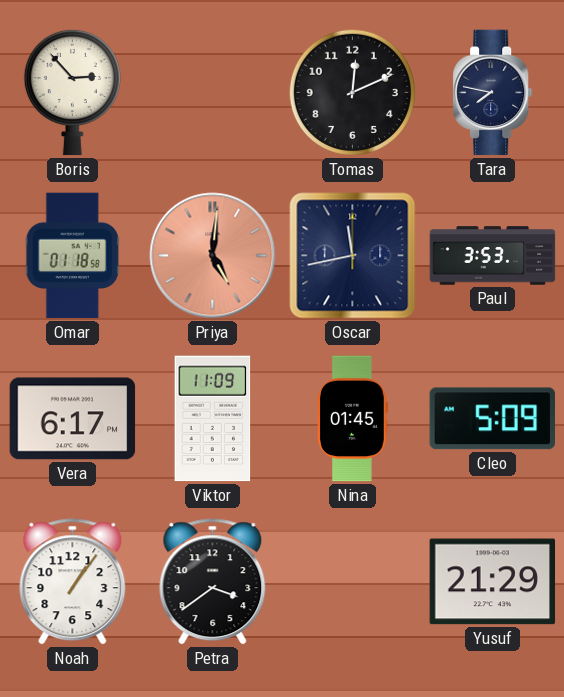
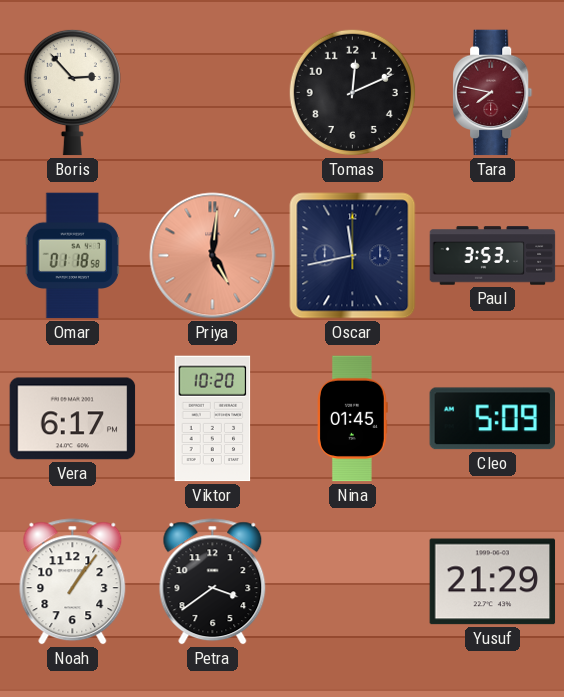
Tara dial: navy -> burgundy (493, 93)
Viktor: 11:09 -> 10:20 (213, 419)
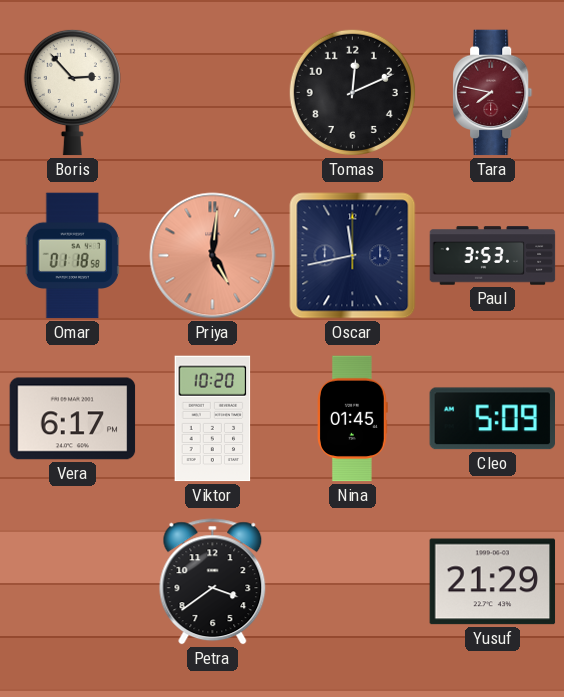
Noah: 1:06 -> none (73, 582)
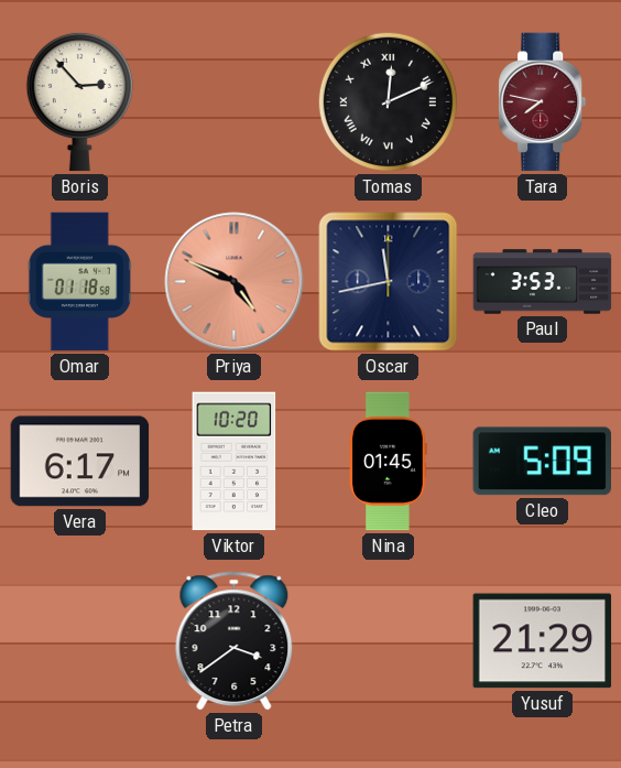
Tomas numerals: Arabic -> Roman (388, 101)
Priya: 5:01 -> 4:49 (235, 282)
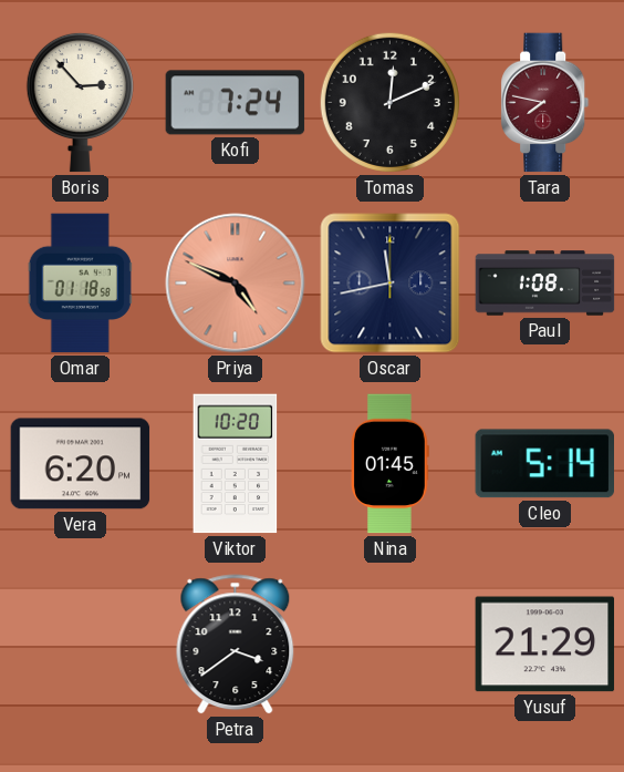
Kofi: none -> 7:24 (236, 103)
Tomas numerals: Roman -> Arabic (389, 102)
Paul: 3:53 -> 1:08 (545, 284)
Vera: 6:17 -> 6:20 (81, 464)
Cleo: 5:09 -> 5:14 (544, 464)
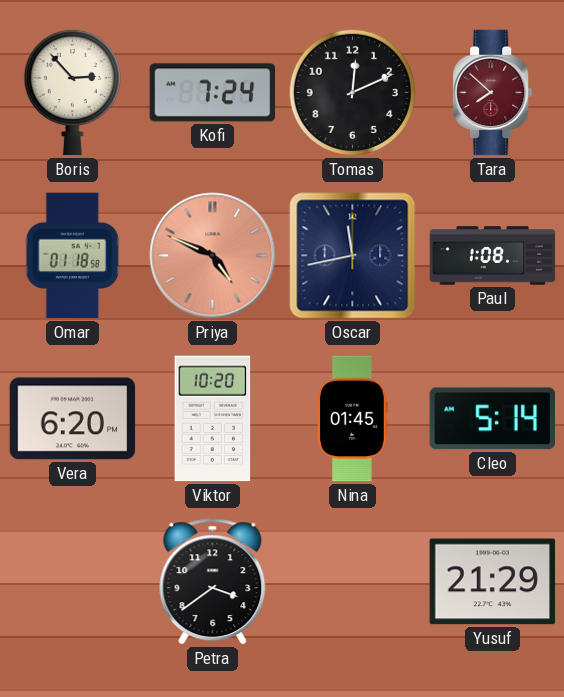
Tara: 7:47 -> 7:52 (493, 93)
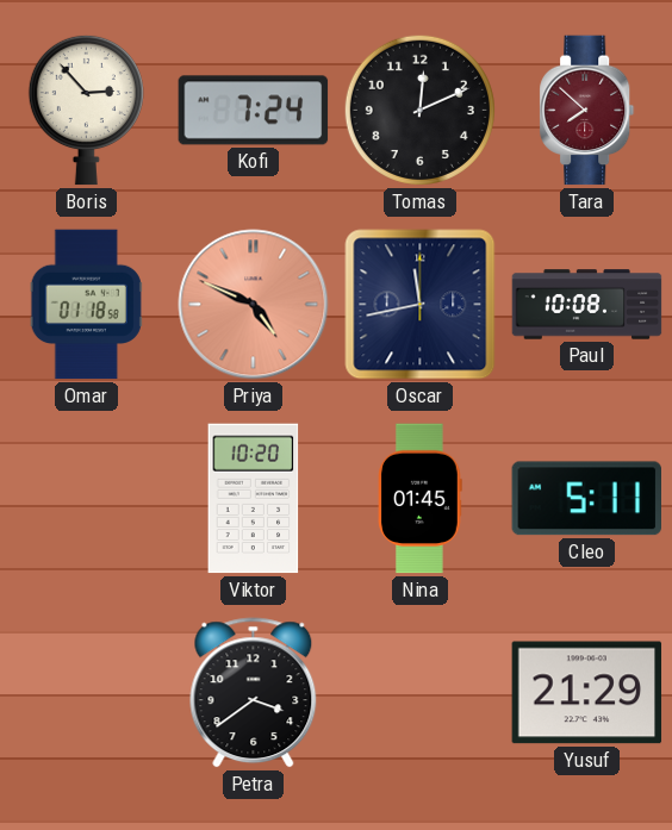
Paul: 1:08 -> 10:08 (587, 305)
Vera: 6:20 -> none (73, 419)
Cleo: 5:14 -> 5:11 (586, 499)
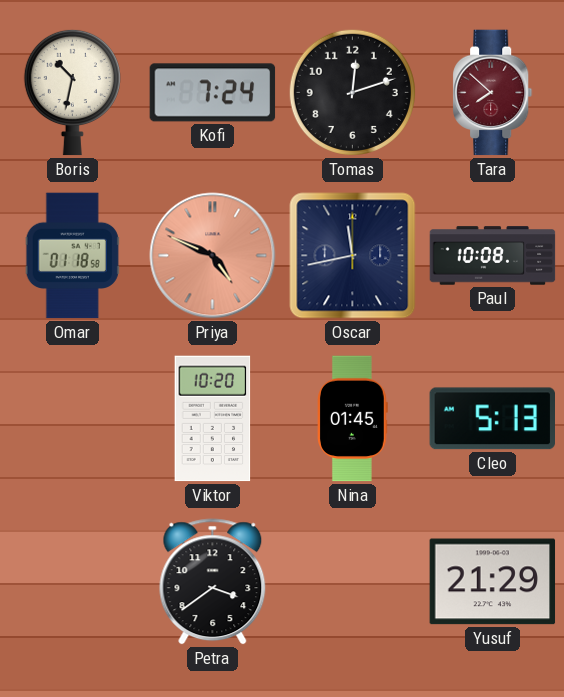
Boris: 2:53 -> 10:32 (72, 92)
Tomas: 12:11 -> 12:12 (352, 92)
Cleo: 5:11 -> 5:13 (492, 419)
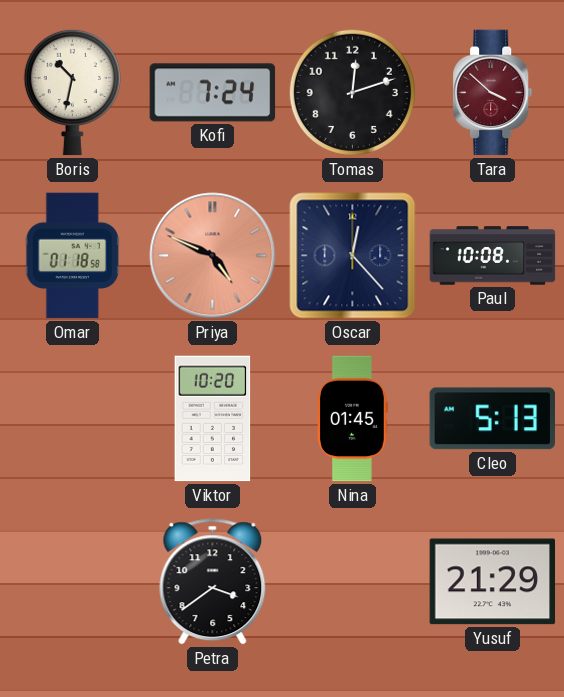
Tara: 7:52 -> 3:52 (493, 93)
Oscar: 11:43 -> 12:23 (353, 256)
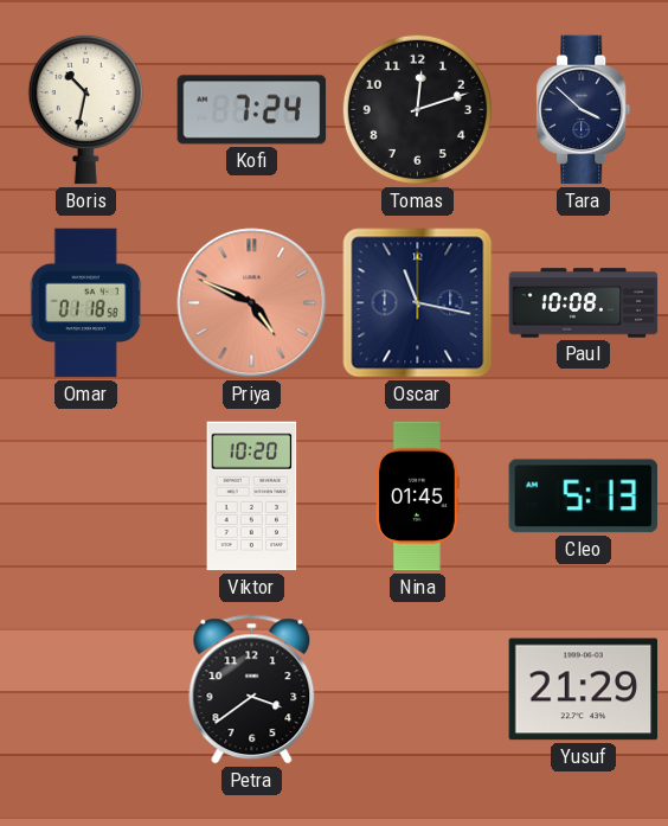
Tara dial: burgundy -> navy (584, 110)
Oscar: 12:23 -> 11:17 (418, 303)
